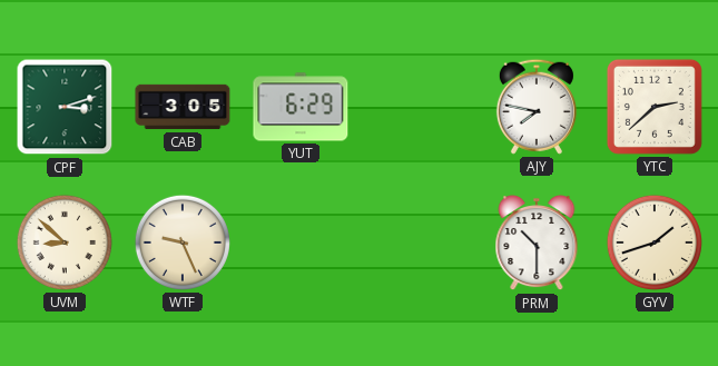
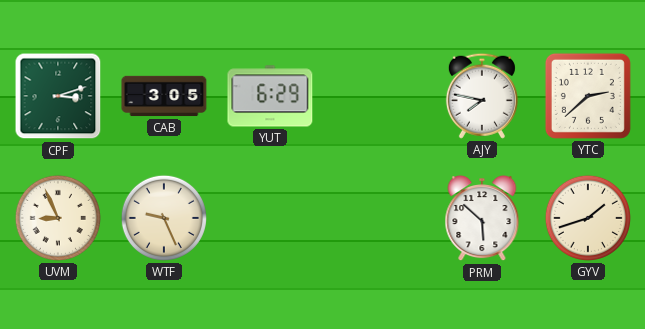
UVM: 8:52 -> 8:56 (58, 218)
PRM: 10:30 -> 5:52 (482, 219)
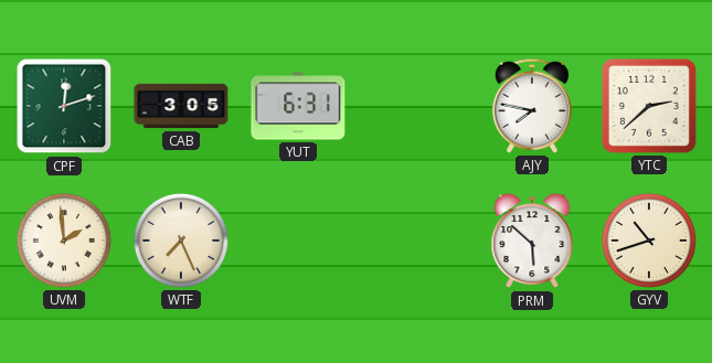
CPF: 3:12 -> 12:12 (64, 106)
YUT: 6:29 -> 6:31 (298, 106)
UVM: 8:56 -> 1:59 (64, 241)
WTF: 9:26 -> 7:26 (181, 241)
GYV: 1:42 -> 10:42 (649, 241)
